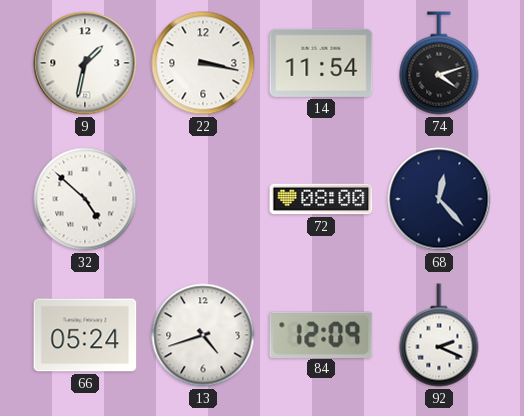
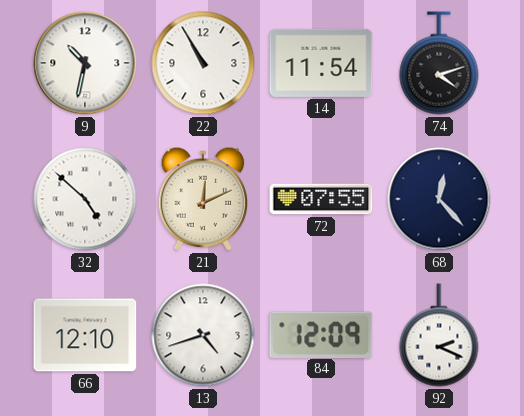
9: 1:32 -> 10:32 (85, 63)
22: 3:17 -> 10:55 (203, 63)
21: none -> 12:11 (202, 199)
72: 08:00 -> 07:55 (321, 199)
66: 05:24 -> 12:10 (85, 335)
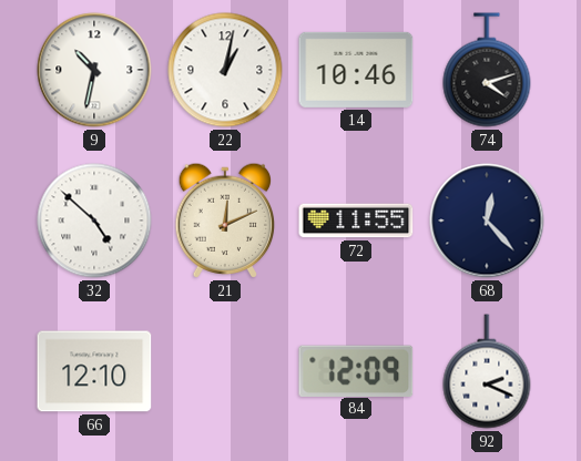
22: 10:55 -> 1:02 (225, 70)
14: 11:54 -> 10:46 (356, 70)
72: 07:55 -> 11:55 (356, 221)
13: 4:42 -> none (203, 335)
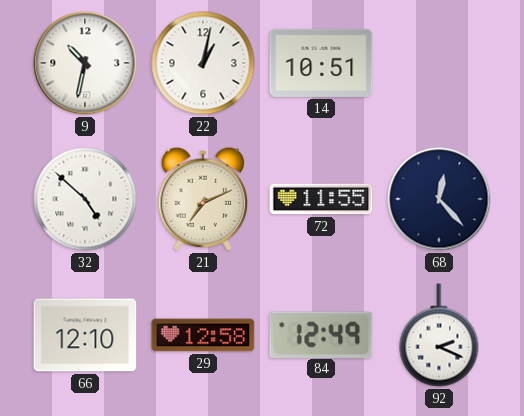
14: 10:46 -> 10:51 (321, 63)
74: 4:12 -> none (487, 70)
21: 12:11 -> 7:11 (202, 199)
29: none -> 12:58 (203, 335)
84: 12:09 -> 12:49 (321, 334)
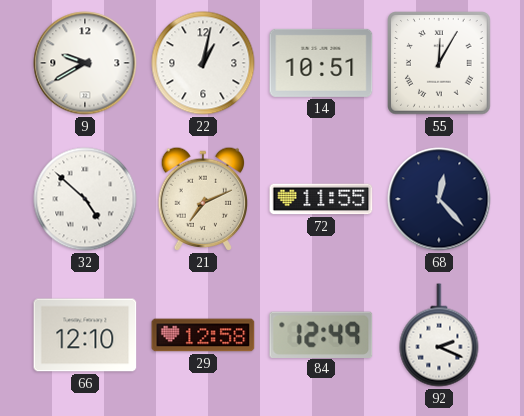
9: 10:32 -> 9:40 (85, 63)
55: none -> 12:05 (439, 63)
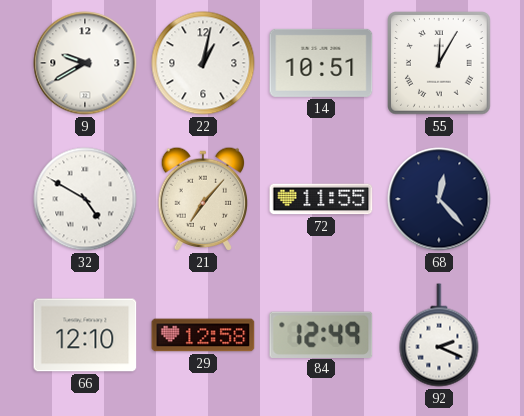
32: 4:52 -> 4:50 (85, 199)
21: 7:11 -> 7:07 (202, 199)
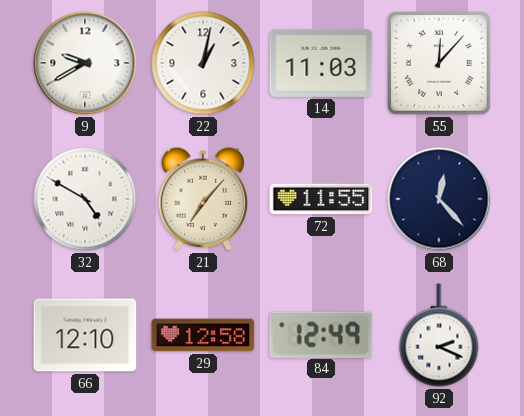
14: 10:51 -> 11:03 (321, 63)
55: 12:05 -> 12:07 (439, 63)
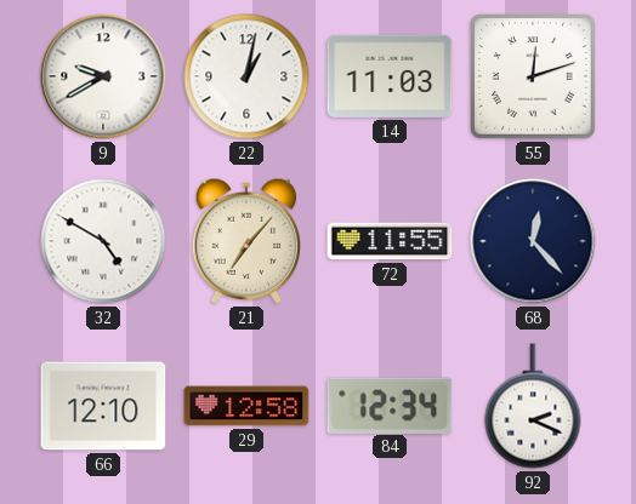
55: 12:07 -> 12:12 (533, 76)
84: 12:49 -> 12:34 (390, 405)
